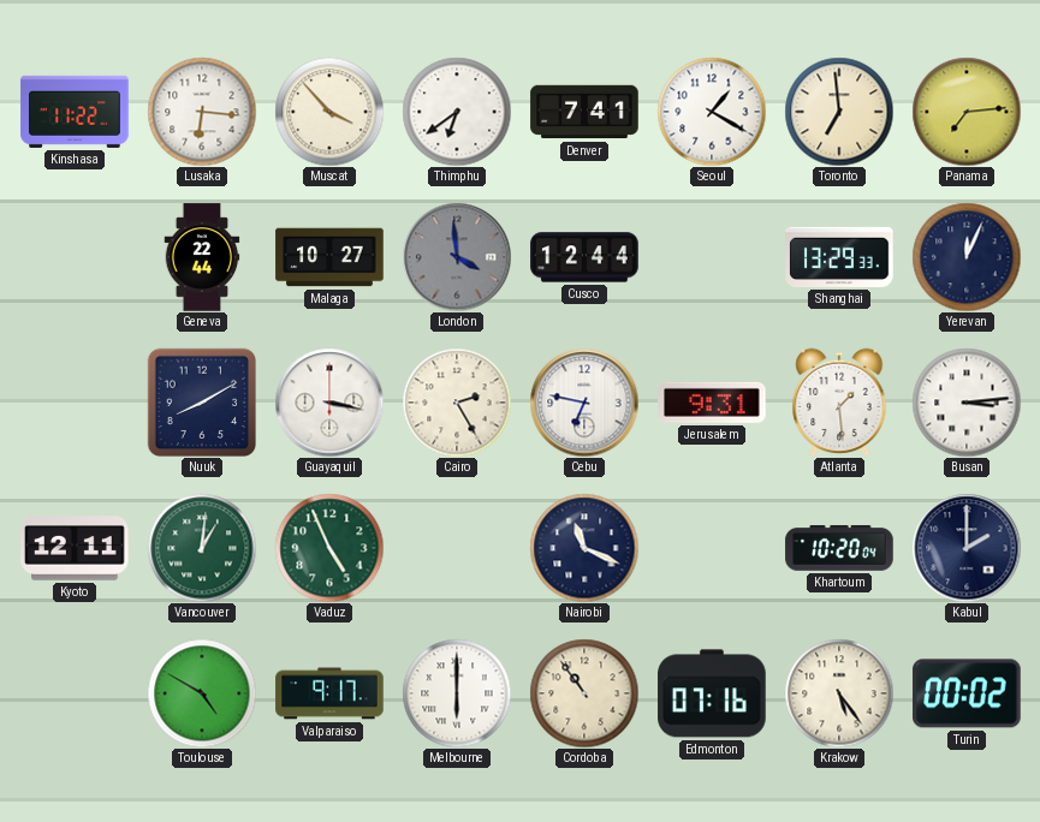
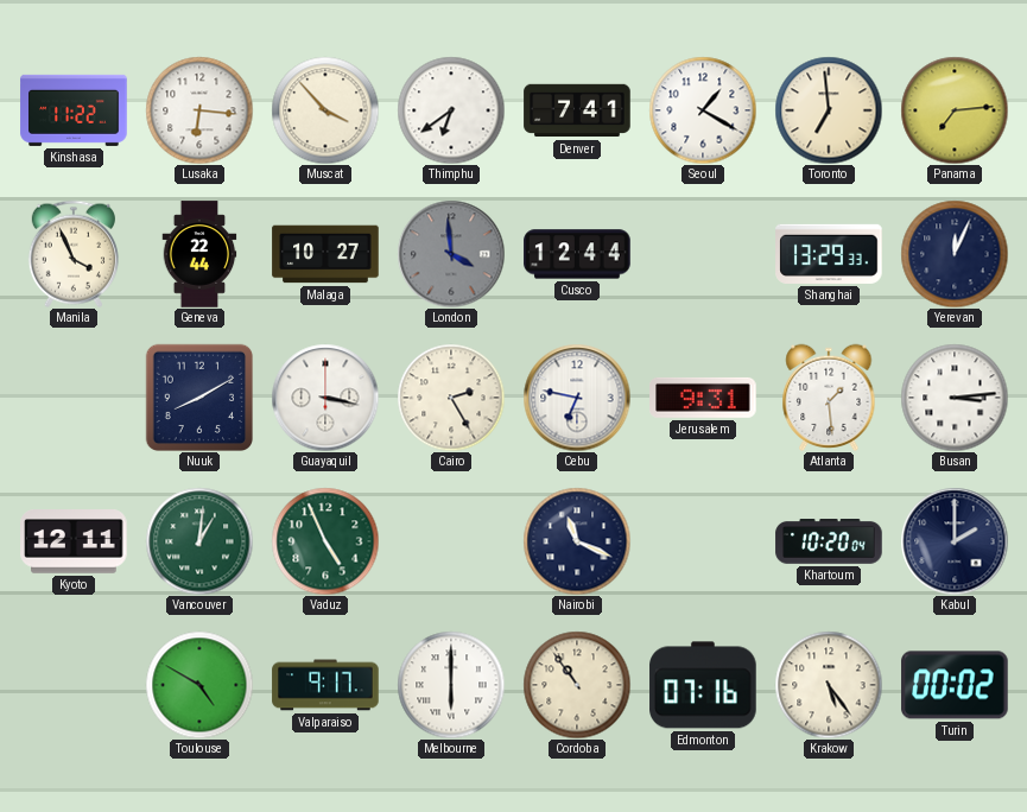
Manila: none -> 3:56 (74, 254)
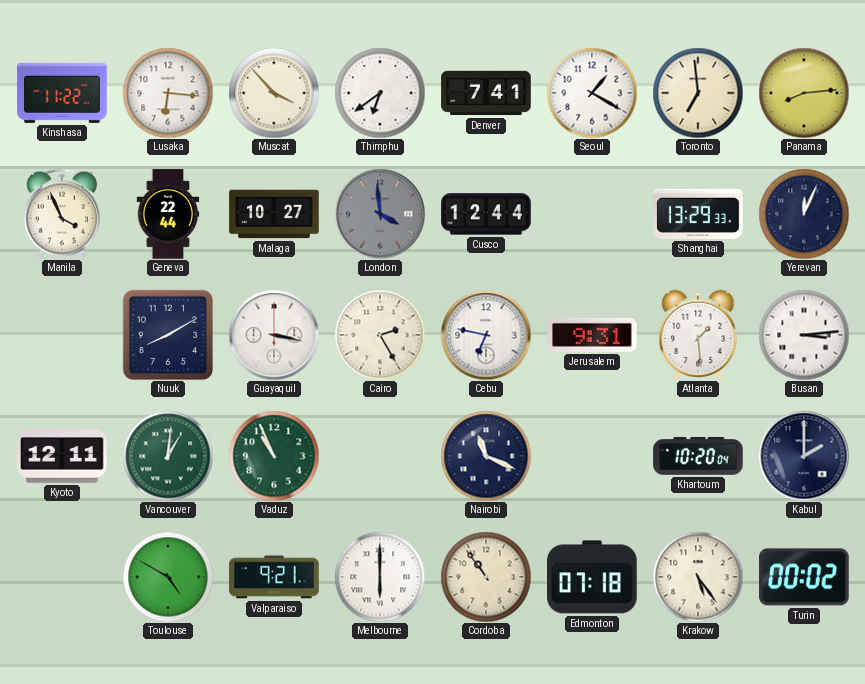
Panama: 7:14 -> 8:14 (804, 93)
Vaduz: 4:56 -> 10:56 (274, 456)
Valparaiso: 9:17 -> 9:21 (274, 577)
Edmonton: 07:16 -> 07:18 (592, 577)
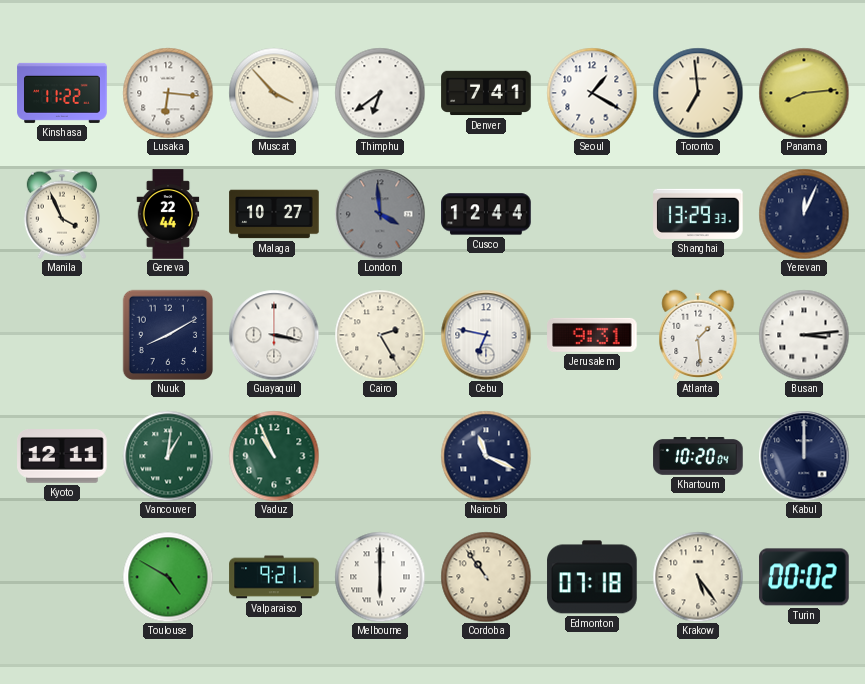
Kabul: 2:00 -> 12:00 (804, 456)
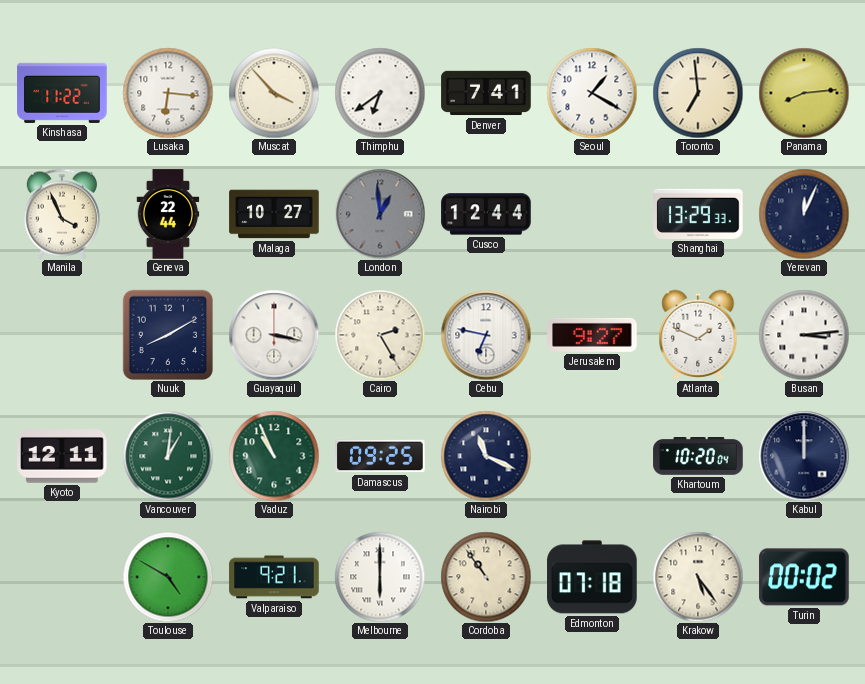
London: 3:59 -> 12:59 (380, 214)
Jerusalem: 9:31 -> 9:27 (592, 335)
Atlanta: 1:29 -> 1:49 (698, 334)
Damascus: none -> 09:25 (380, 456)
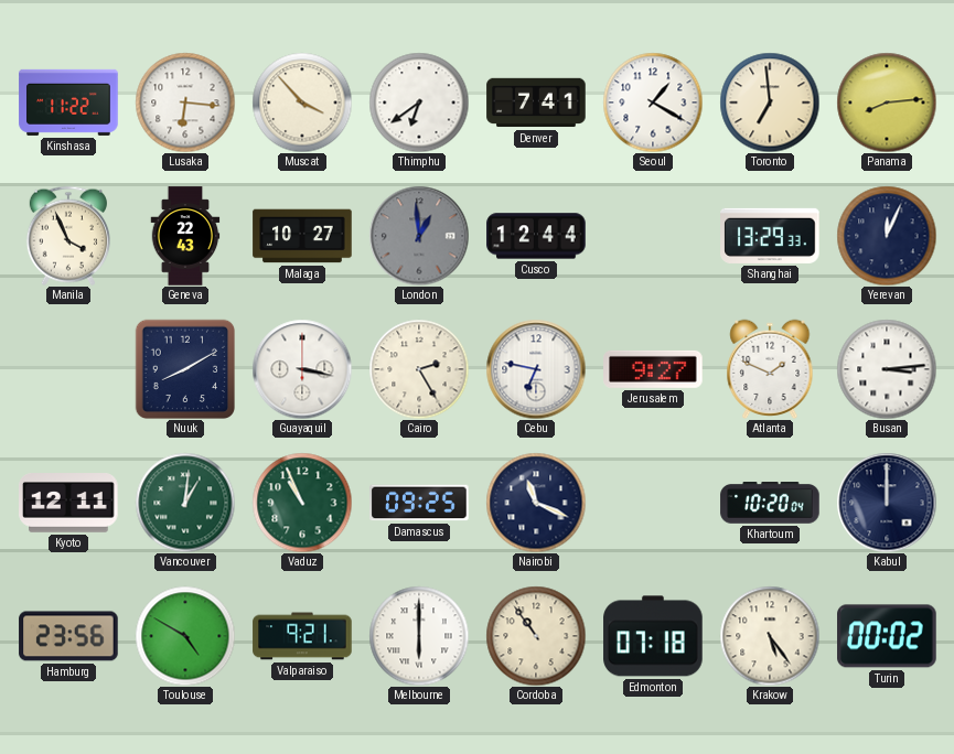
Geneva: 22:44 -> 22:43 (185, 236)
Hamburg: none -> 23:56 (68, 636)
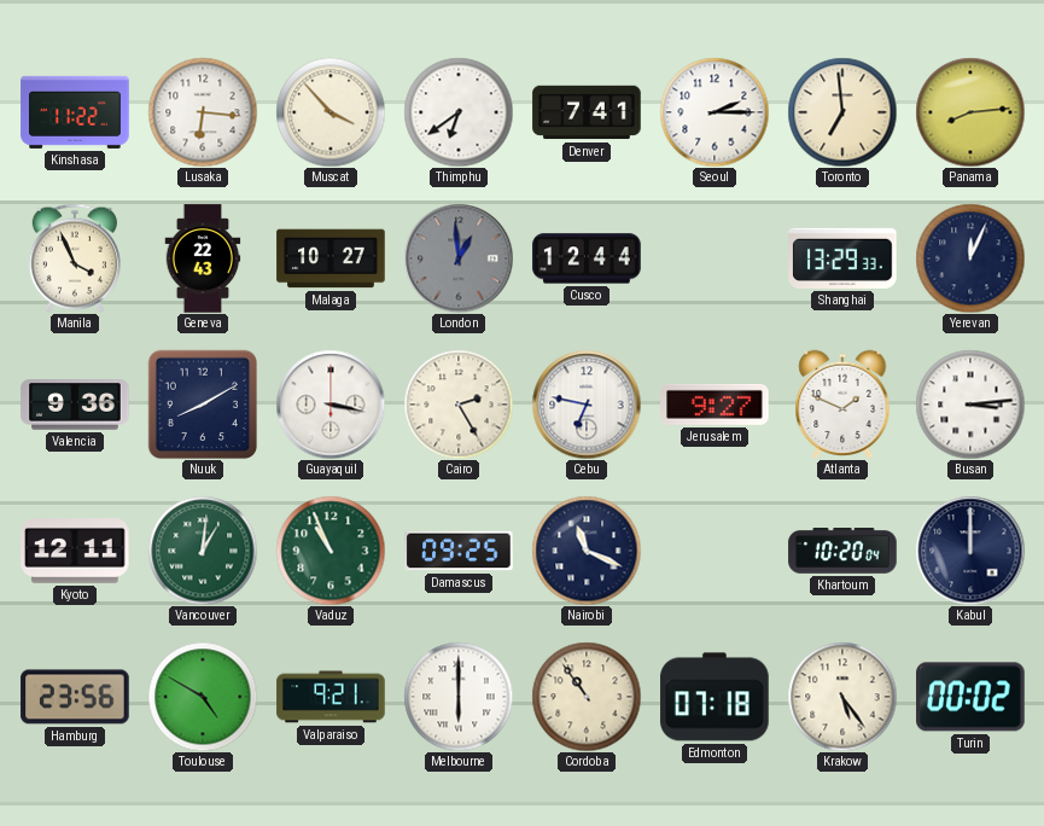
Seoul: 1:20 -> 2:15 (715, 112)
Valencia: none -> 9:36 (75, 405)
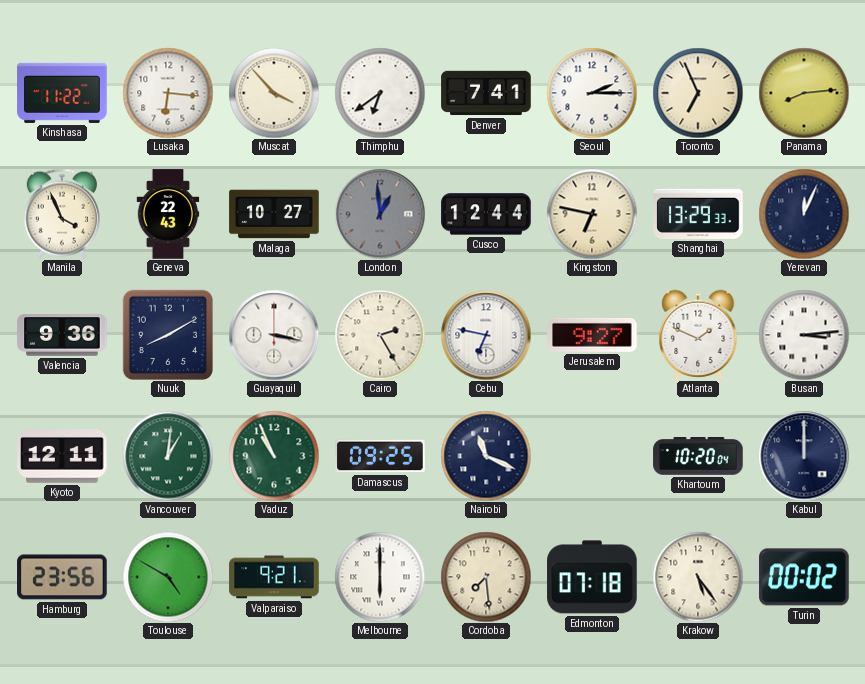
Toronto: 6:59 -> 6:56 (698, 93)
Kingston: none -> 6:47 (592, 214)
Cordoba: 10:54 -> 7:29 (486, 577)
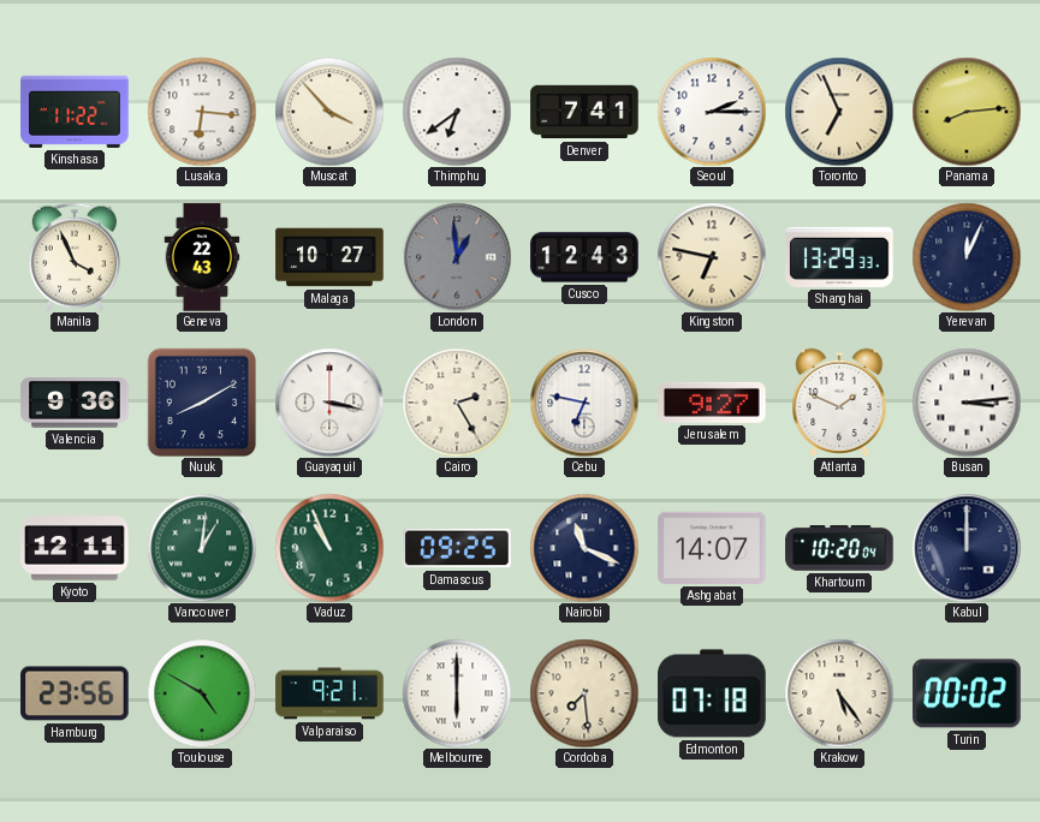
Cusco: 12:44 -> 12:43 (584, 257)
Ashgabat: none -> 14:07 (712, 548)
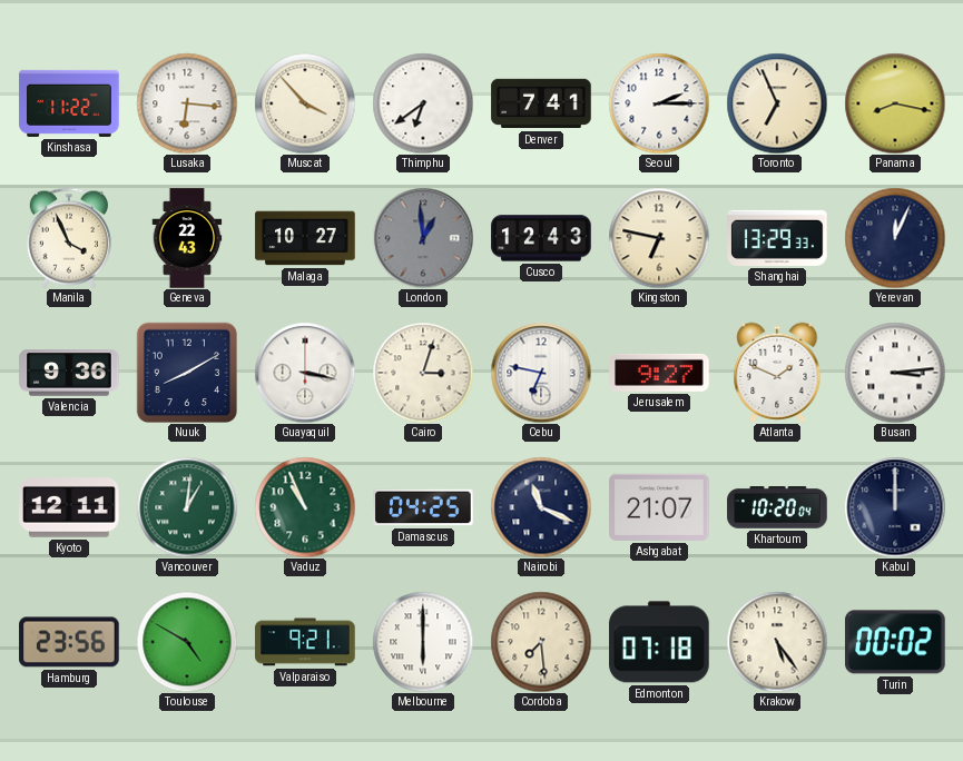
Panama: 8:14 -> 8:17 (895, 103)
Cairo: 2:25 -> 3:03 (423, 373)
Damascus: 09:25 -> 04:25 (423, 507)
Ashgabat: 14:07 -> 21:07 (659, 507)
